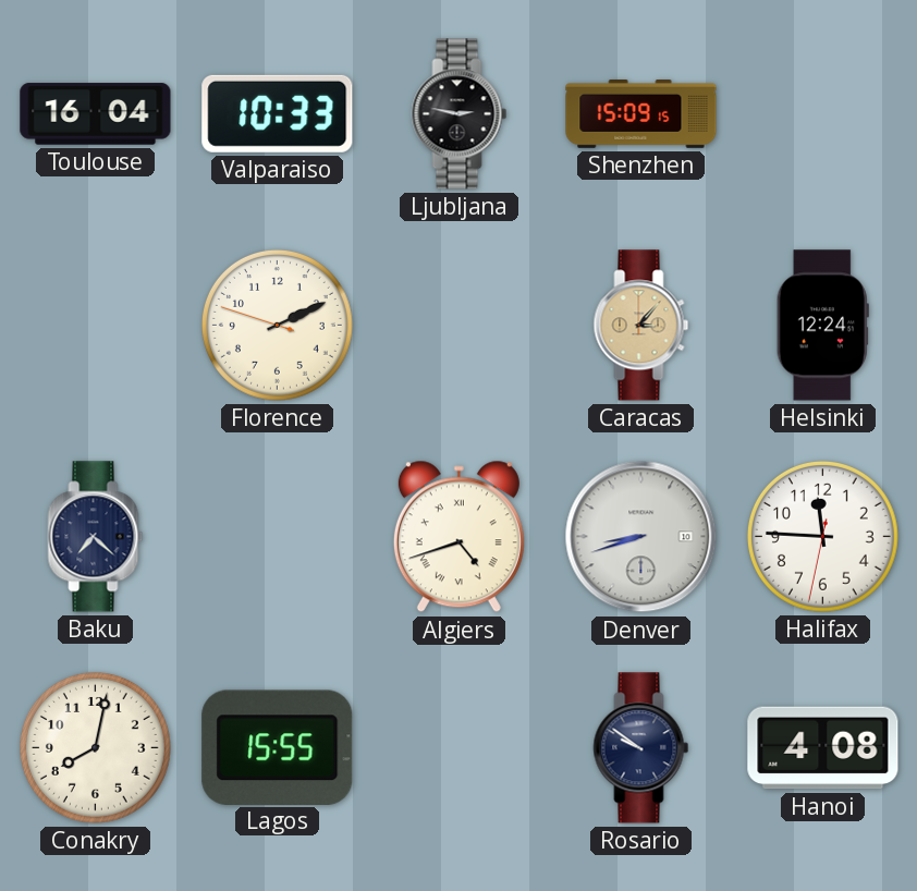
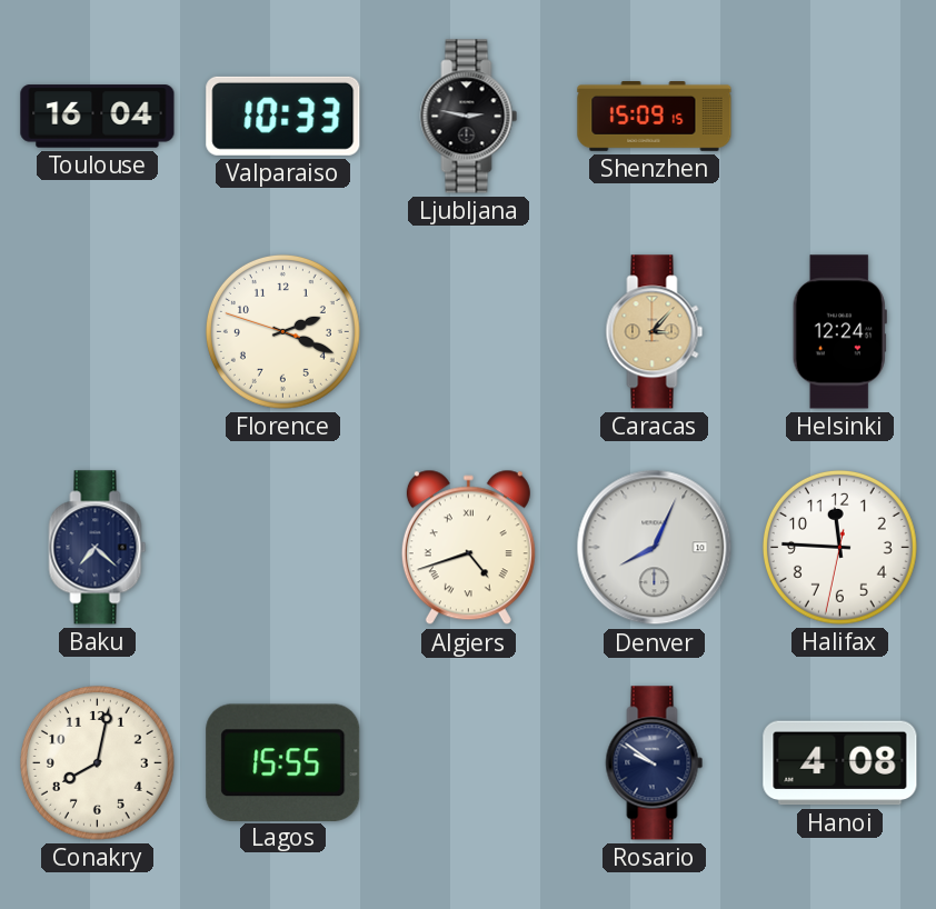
Florence: 2:10 -> 2:18 (282, 331)
Denver: 8:42 -> 8:04 (655, 548)
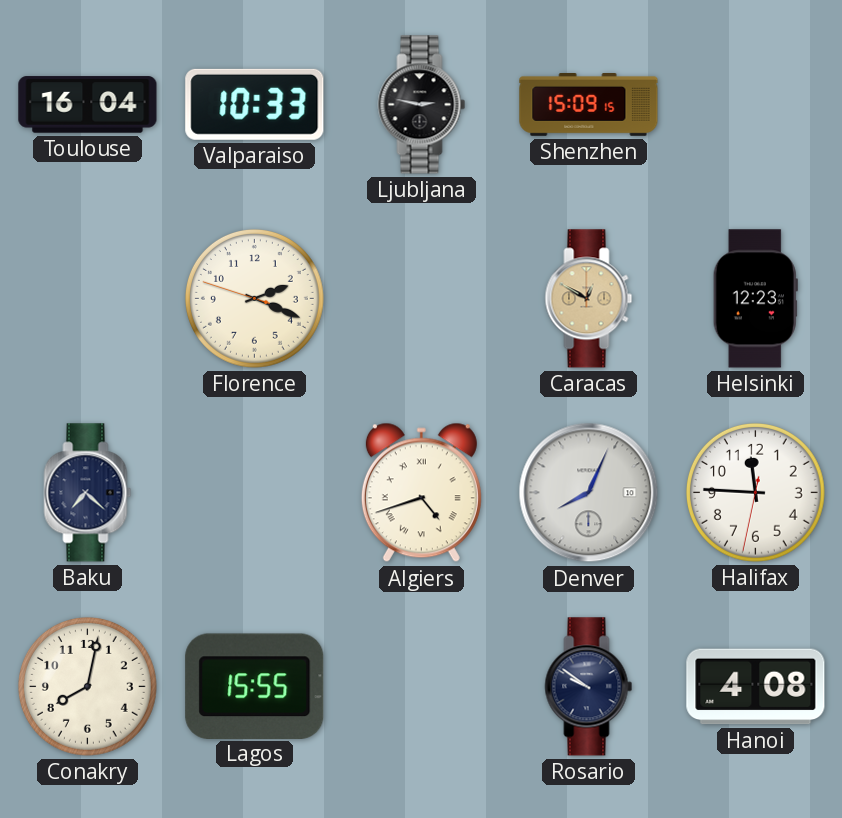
Caracas: 3:07 -> 12:50 (589, 299)
Helsinki: 12:24 -> 12:23 (755, 299)
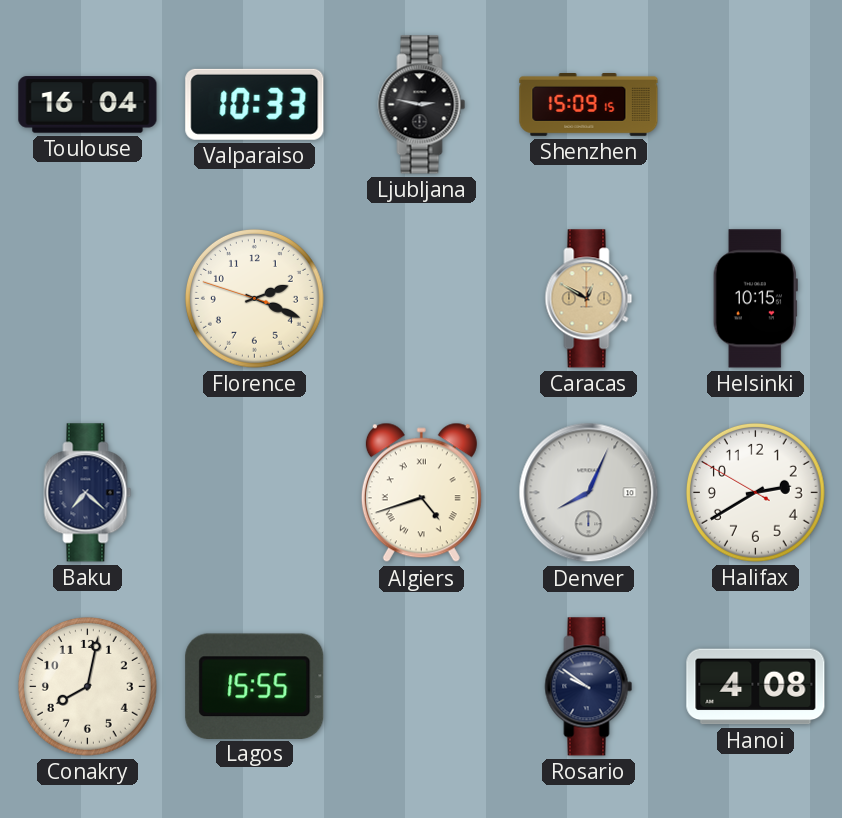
Helsinki: 12:23 -> 10:15 (755, 299)
Halifax: 11:45 -> 2:39 (755, 492)
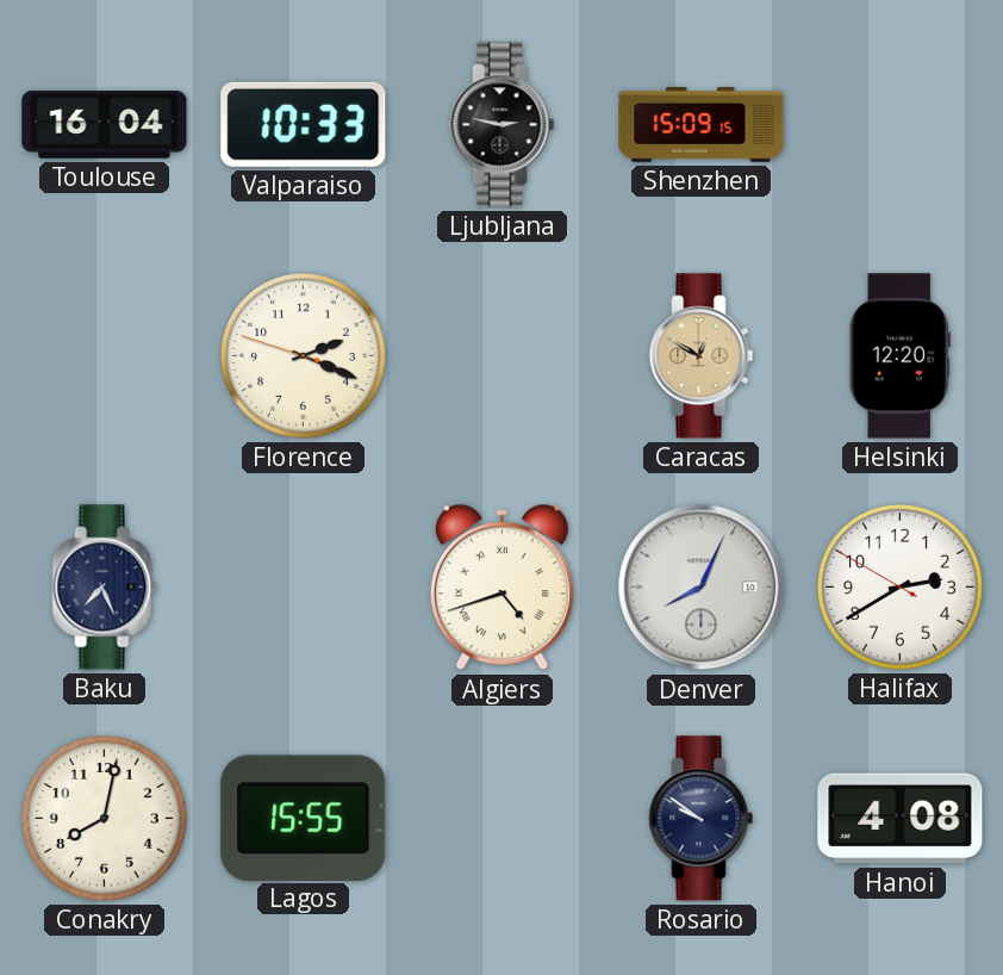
Helsinki: 10:15 -> 12:20 (899, 356)
Baku: 7:22 -> 7:26 (105, 588)
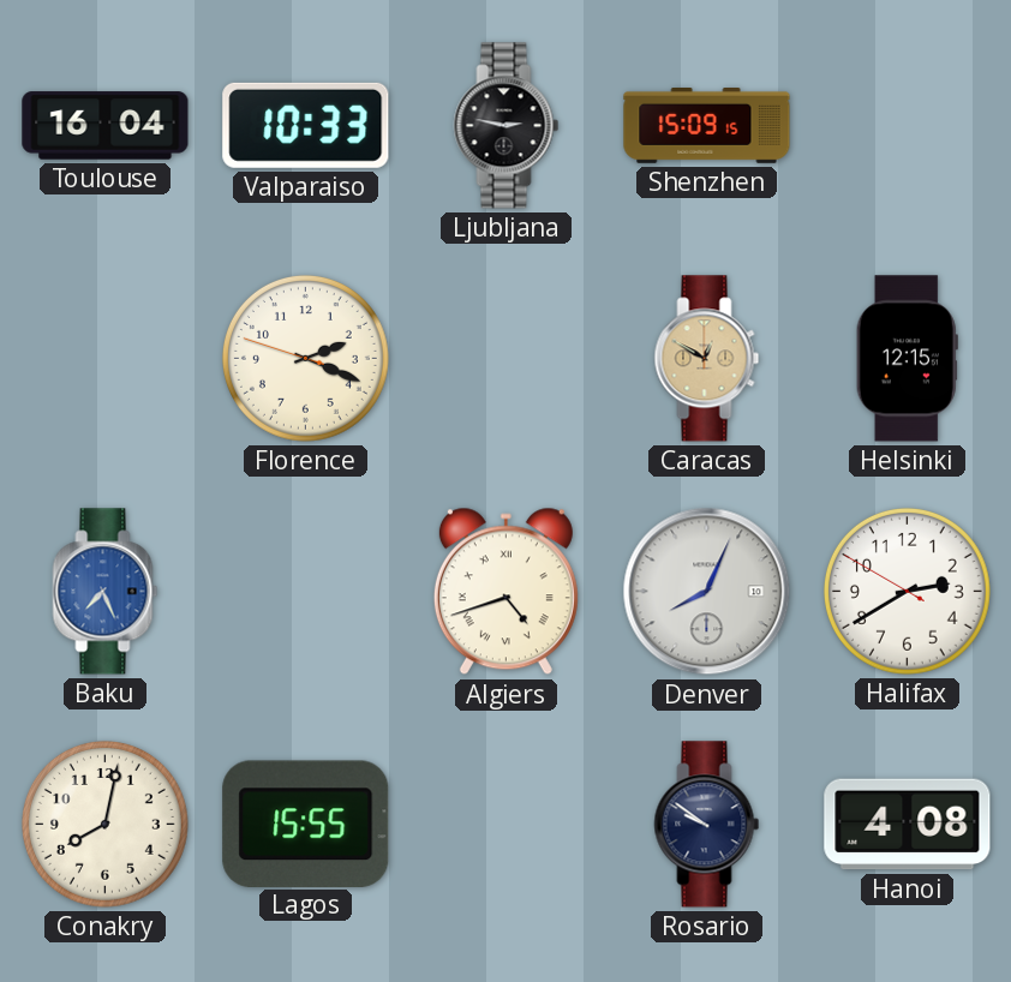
Helsinki: 12:20 -> 12:15 (907, 359)
Baku dial: navy -> blue (106, 592)
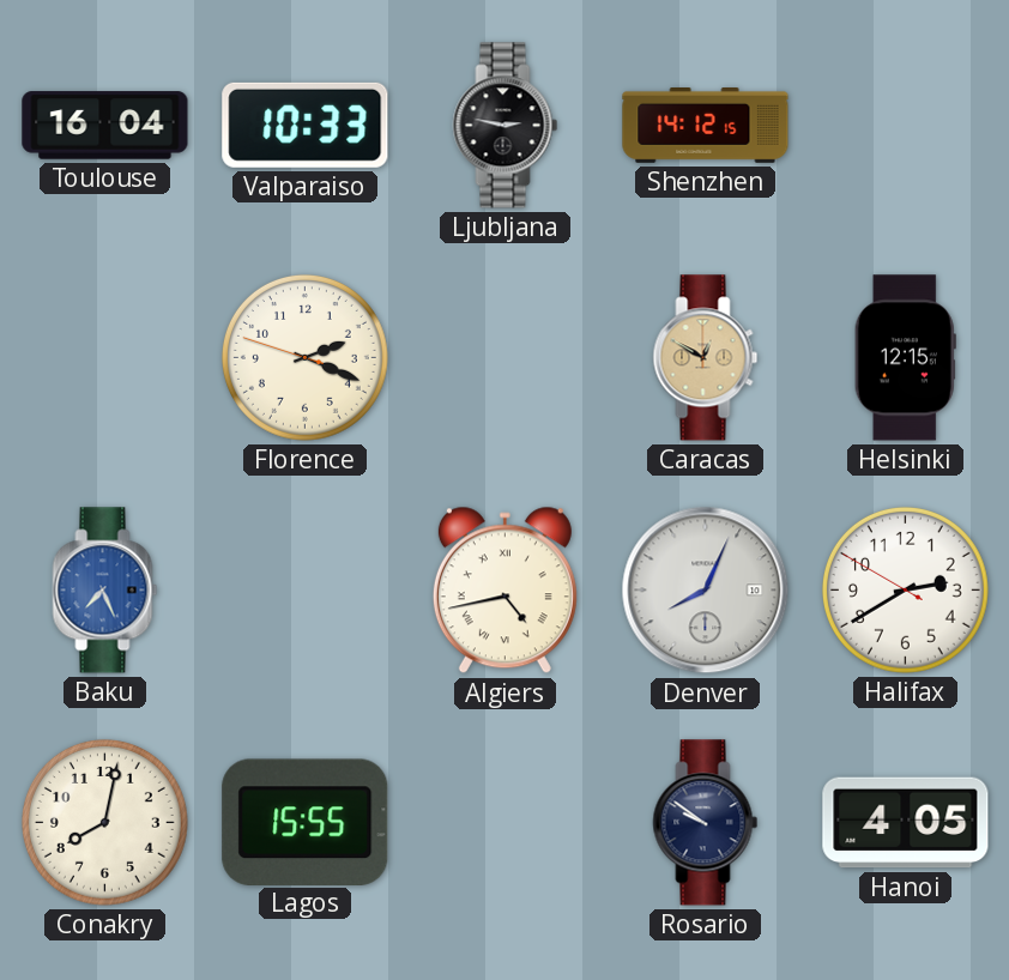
Shenzhen: 15:09 -> 14:12 (706, 126)
Algiers: 4:42 -> 4:43 (505, 591)
Hanoi: 4:08 -> 4:05 (906, 823)
